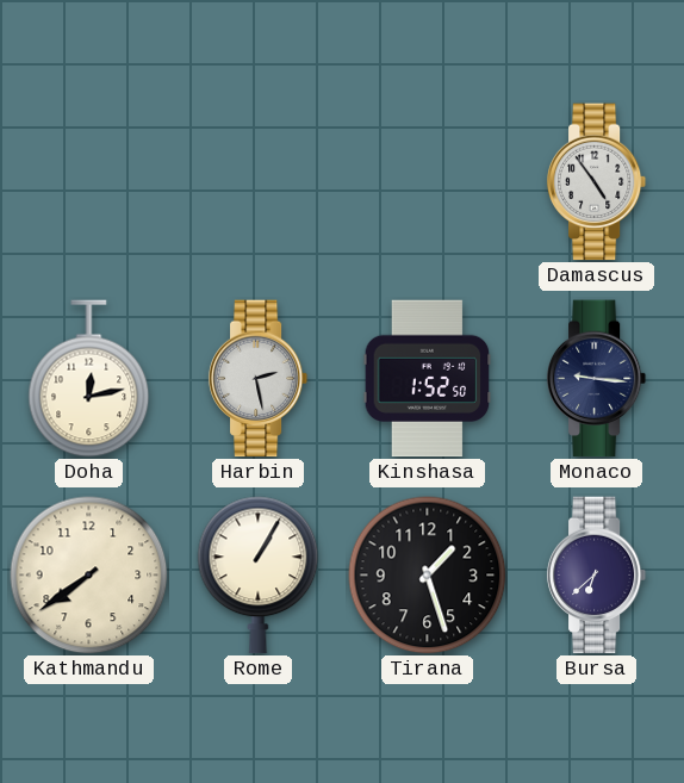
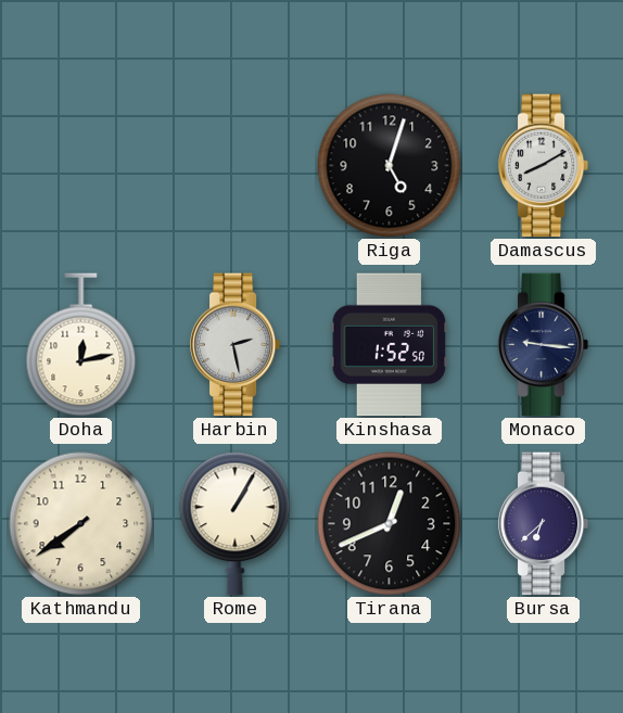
Riga: none -> 5:03 (390, 166)
Damascus: 4:54 -> 8:10 (544, 166)
Tirana: 1:27 -> 12:41 (390, 524)
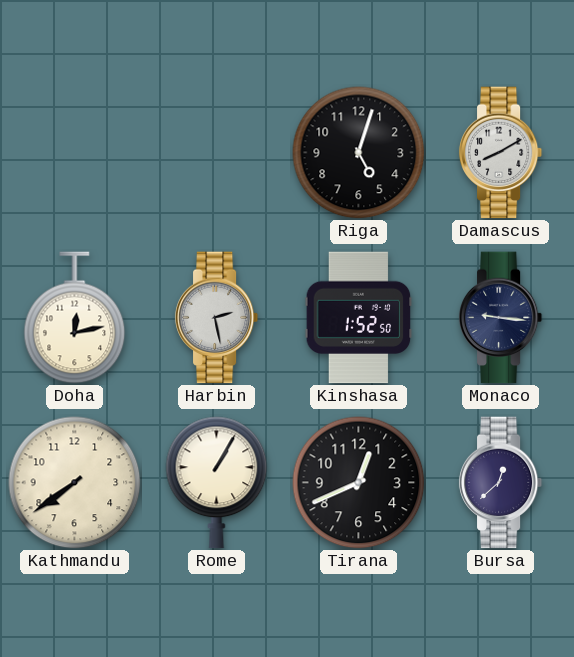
Bursa: 6:38 -> 12:38 (501, 483)
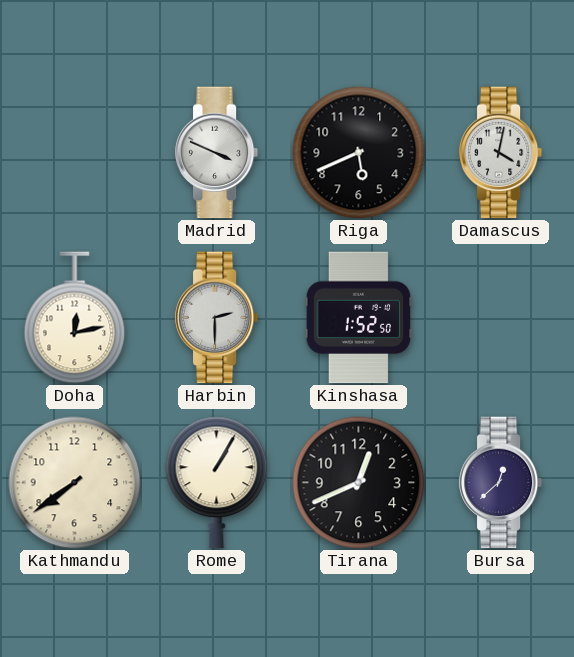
Madrid: none -> 3:49 (217, 153)
Riga: 5:03 -> 5:41 (359, 153)
Damascus: 8:10 -> 4:02 (501, 153)
Harbin: 2:28 -> 2:30 (217, 318)
Monaco: 9:16 -> none (501, 318)
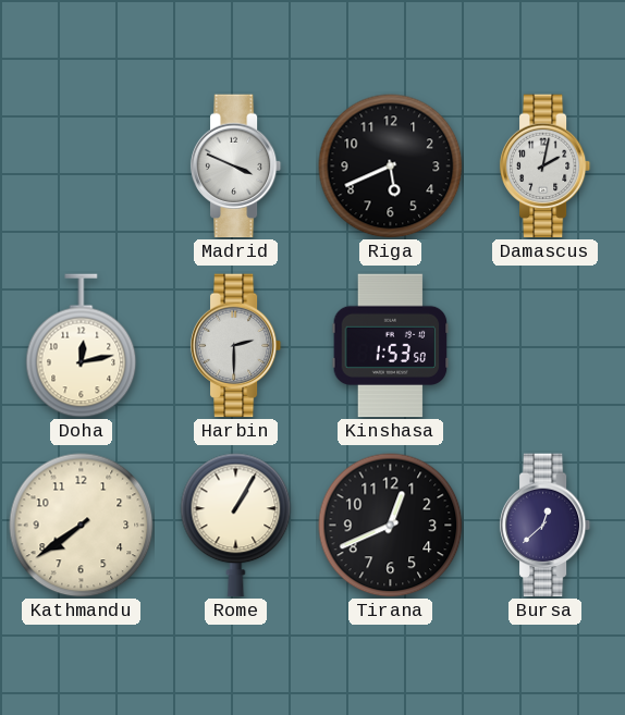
Damascus: 4:02 -> 2:02 (546, 167)
Kinshasa: 1:52 -> 1:53 (391, 346)
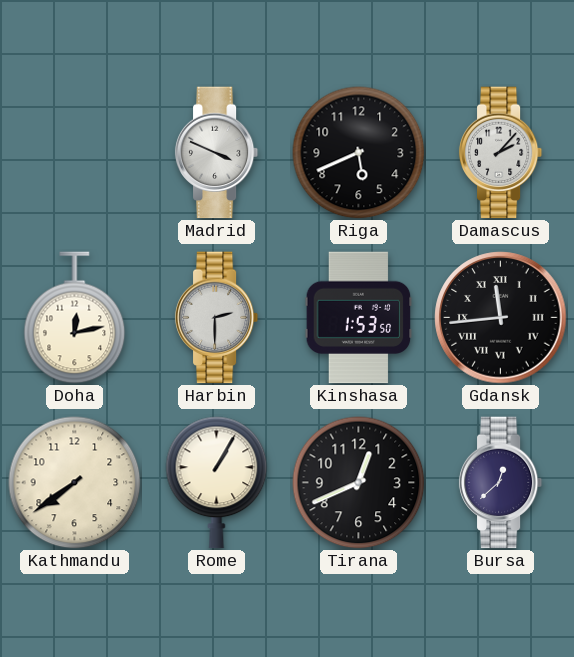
Damascus: 2:02 -> 2:07 (501, 153)
Gdansk: none -> 11:44 (501, 318)
